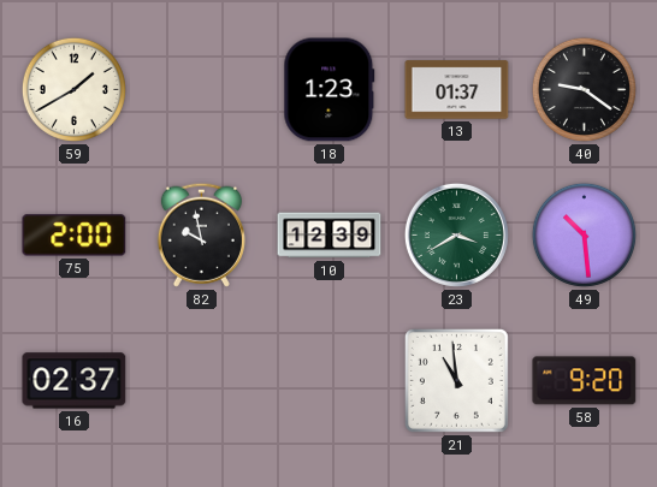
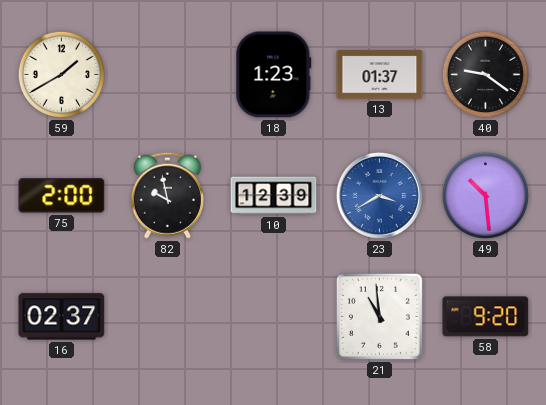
23 dial: green -> blue (379, 195)
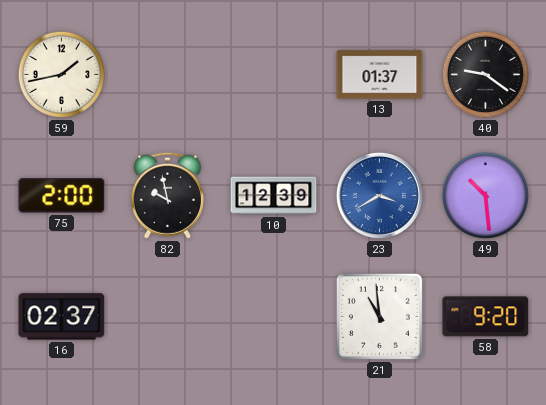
59: 1:40 -> 1:43 (61, 74)
18: 1:23 -> none (274, 75)
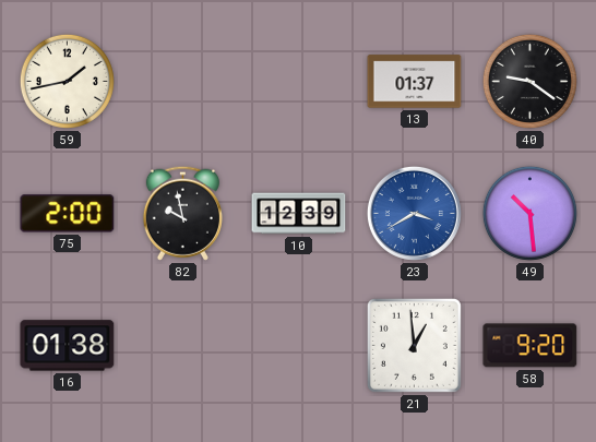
16: 02:37 -> 01:38 (68, 346)
21: 10:59 -> 12:59 (414, 345)
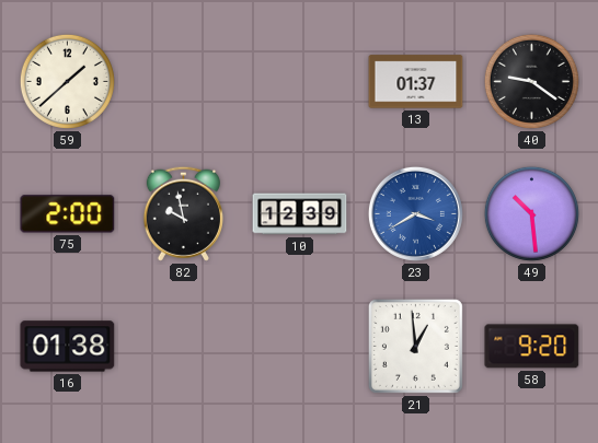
59: 1:43 -> 1:38 (67, 81)
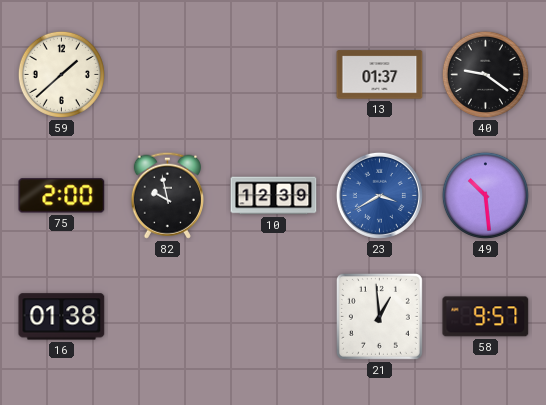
58: 9:20 -> 9:57 (486, 317)
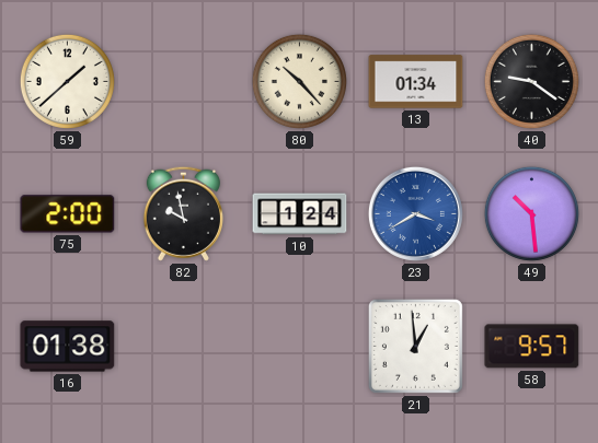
80: none -> 10:23 (299, 81)
13: 01:37 -> 01:34 (416, 82)
10: 12:39 -> 1:24 (300, 214)
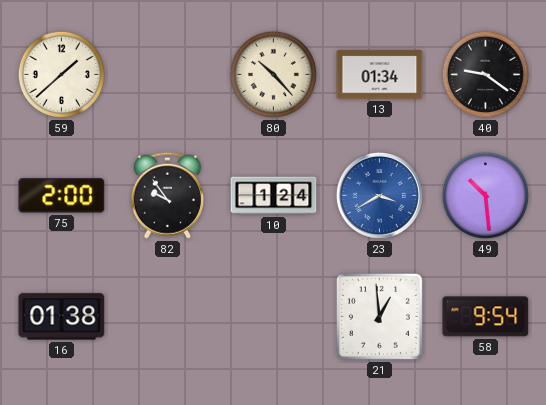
82: 9:58 -> 9:54 (167, 195)
58: 9:57 -> 9:54 (486, 317)
